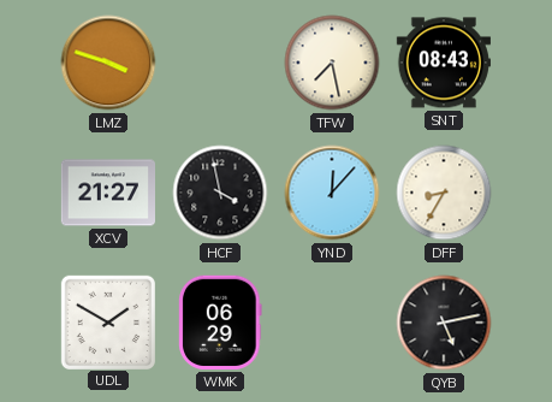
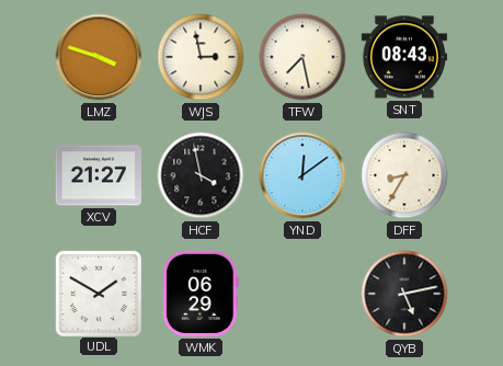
WJS: none -> 2:58 (201, 57)
YND: 12:07 -> 12:09 (302, 175)
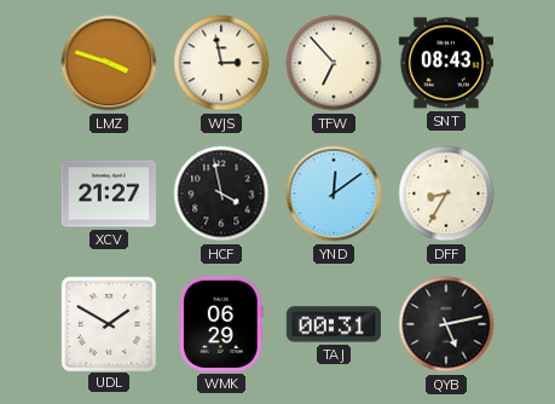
TFW: 7:28 -> 6:53 (334, 63)
TAJ: none -> 00:31 (333, 324)
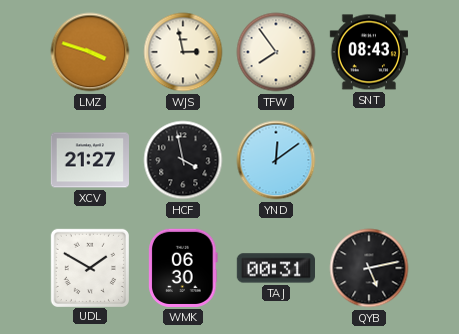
TFW: 6:53 -> 7:54 (276, 52)
DFF: 8:35 -> none (446, 194)
WMK: 06:29 -> 06:30 (183, 268)
